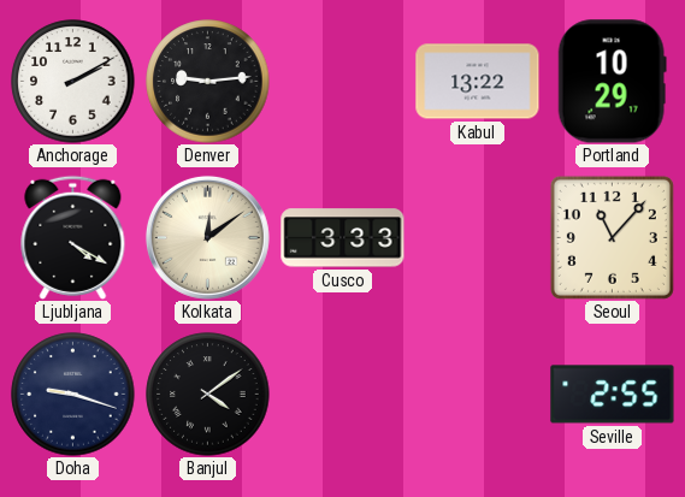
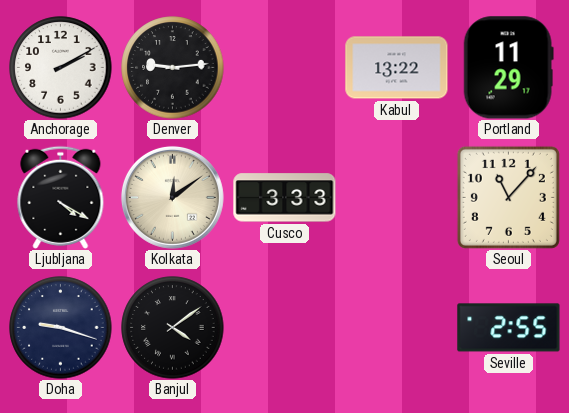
Portland: 10:29 -> 11:29 (508, 68)
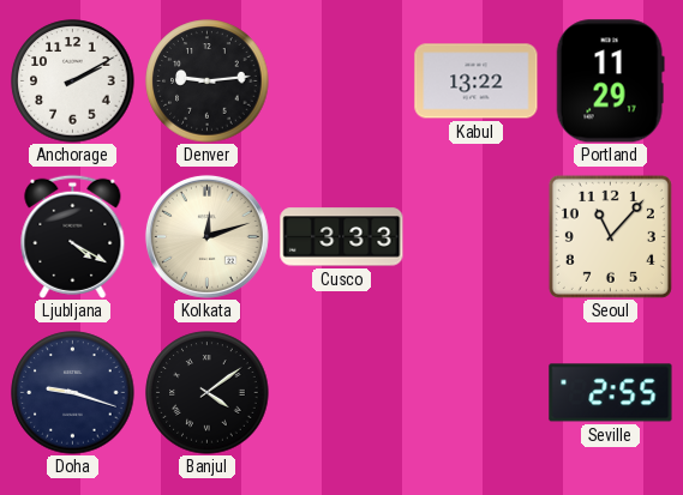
Kolkata: 12:09 -> 12:12 (206, 236)
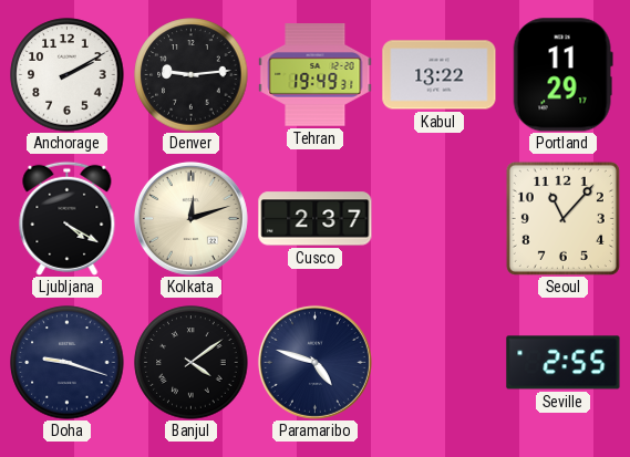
Tehran: none -> 19:49 (316, 75)
Cusco: 3:33 -> 2:37 (316, 219)
Paramaribo: none -> 4:48 (314, 362)
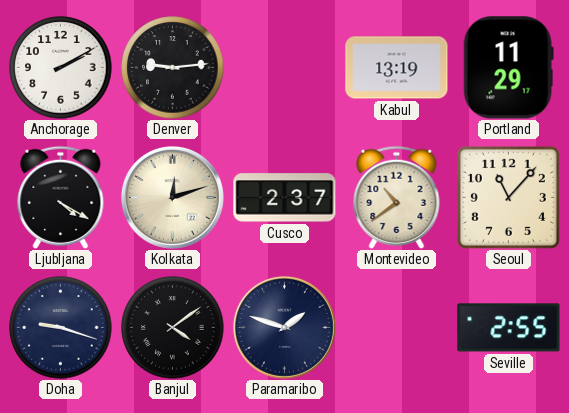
Tehran: 19:49 -> none (316, 75)
Kabul: 13:22 -> 13:19 (397, 68)
Montevideo: none -> 10:39 (397, 197)
Paramaribo: 4:48 -> 1:48 (284, 327)
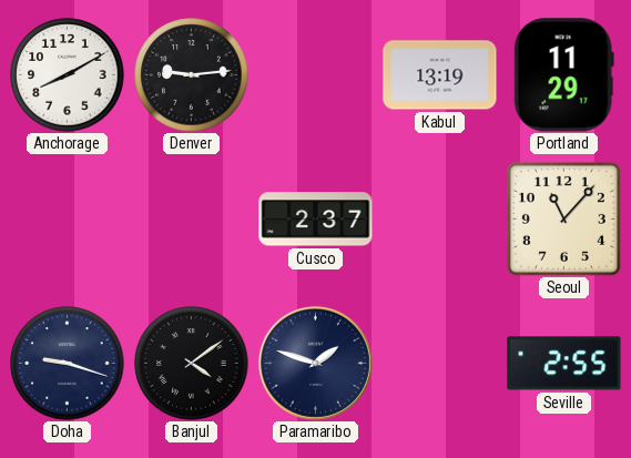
Anchorage: 2:10 -> 8:10 (68, 75)
Ljubljana: 4:20 -> none (61, 197)
Kolkata: 12:12 -> none (172, 197)
Montevideo: 10:39 -> none (397, 197)
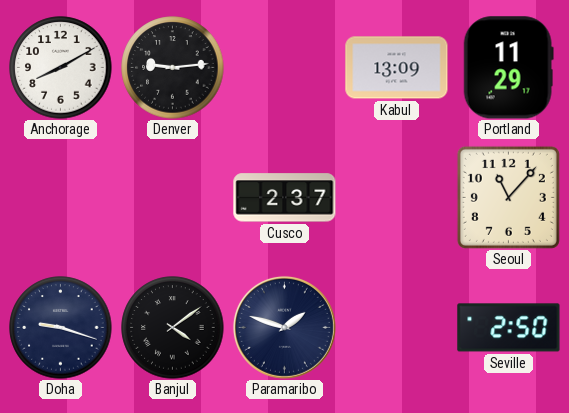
Kabul: 13:19 -> 13:09 (397, 68)
Seville: 2:55 -> 2:50 (509, 328)
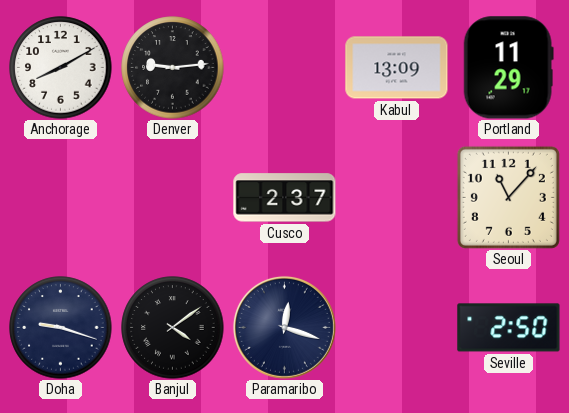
Paramaribo: 1:48 -> 12:18 (284, 327)
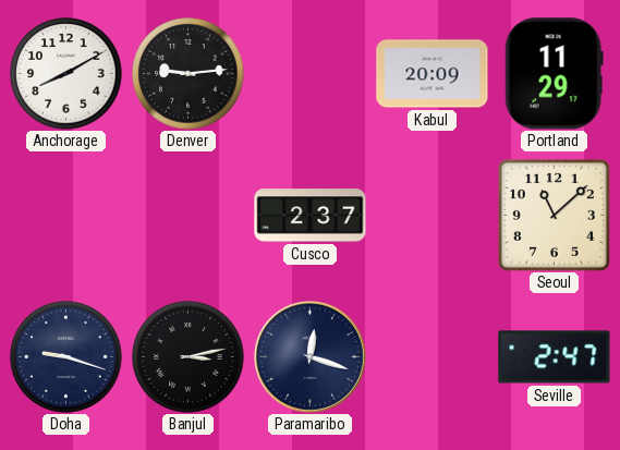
Kabul: 13:09 -> 20:09 (433, 74)
Seoul: 11:07 -> 11:08 (554, 215)
Banjul: 4:09 -> 3:13 (189, 357)
Seville: 2:50 -> 2:47 (555, 357)
